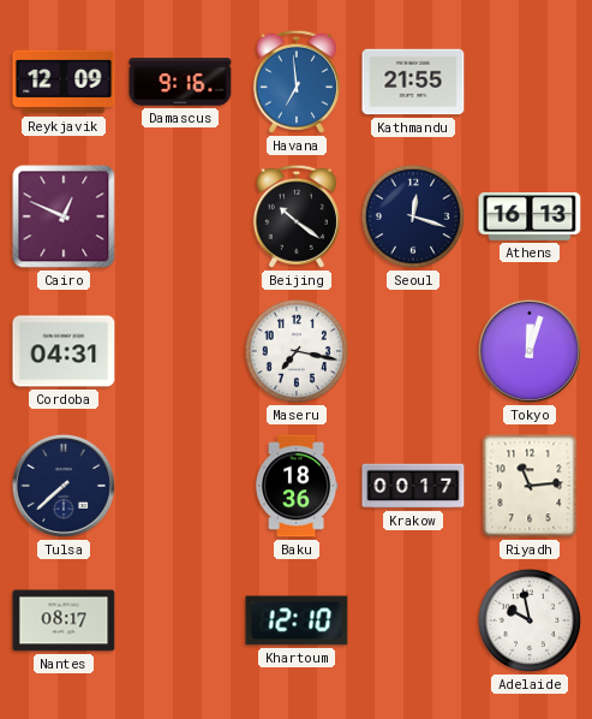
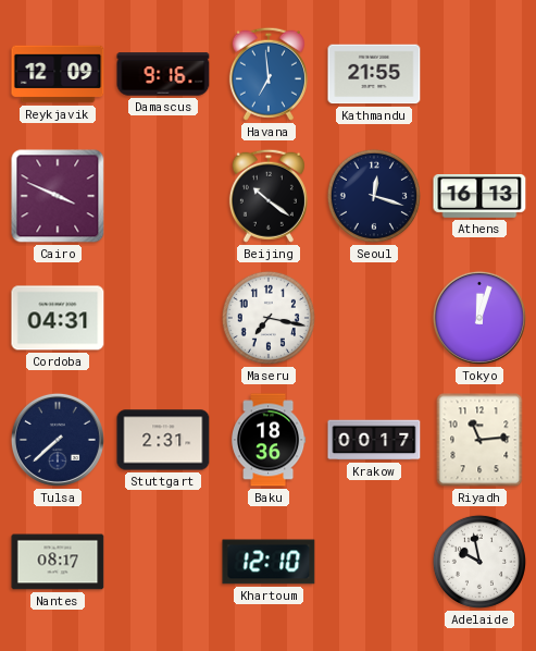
Cairo: 12:49 -> 3:49 (58, 196)
Stuttgart: none -> 2:31 (163, 440)
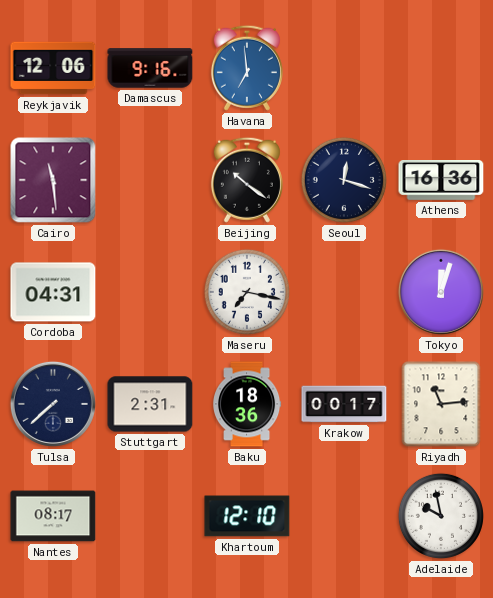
Reykjavik: 12:09 -> 12:06 (53, 68)
Kathmandu: 21:55 -> none (374, 74)
Cairo: 3:49 -> 11:29 (53, 180)
Athens: 16:13 -> 16:36 (441, 181)
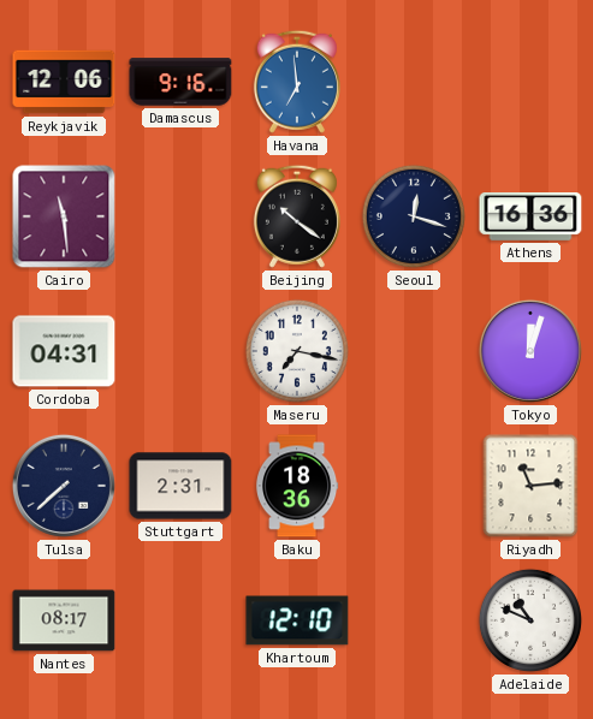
Krakow: 00:17 -> none (344, 404)
Adelaide: 9:58 -> 10:49 (530, 620)
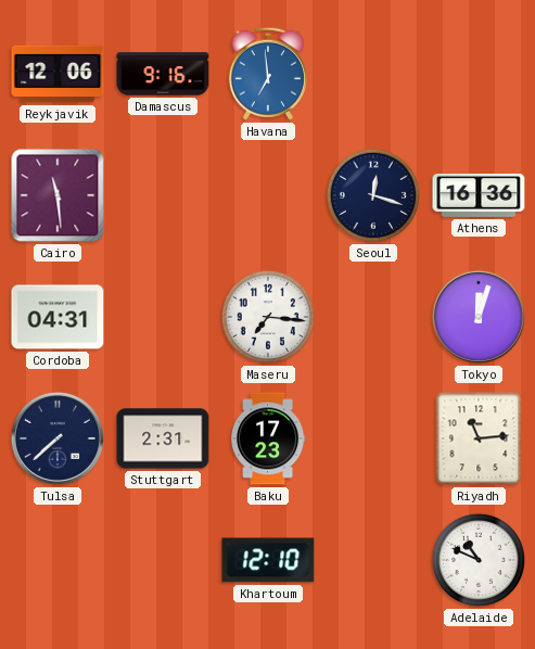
Beijing: 10:21 -> none (297, 216)
Maseru: 7:17 -> 7:16 (268, 317)
Baku: 18:36 -> 17:23 (269, 438)
Nantes: 08:17 -> none (64, 620)
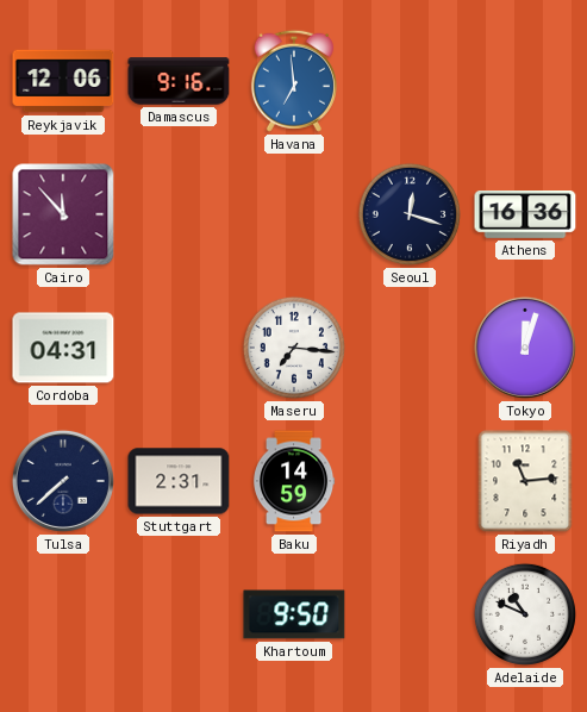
Cairo: 11:29 -> 11:53 (63, 214)
Baku: 17:23 -> 14:59 (295, 481)
Khartoum: 12:10 -> 9:50 (294, 614)
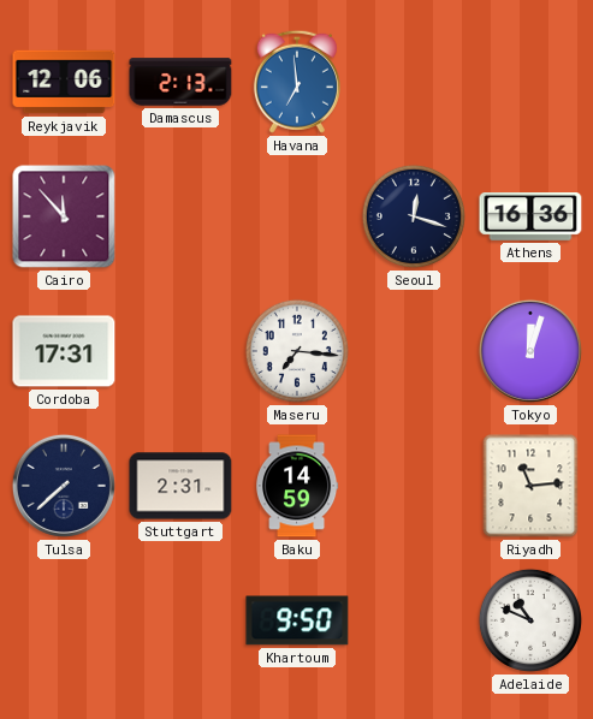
Damascus: 9:16 -> 2:13 (180, 82)
Cordoba: 04:31 -> 17:31 (64, 351)
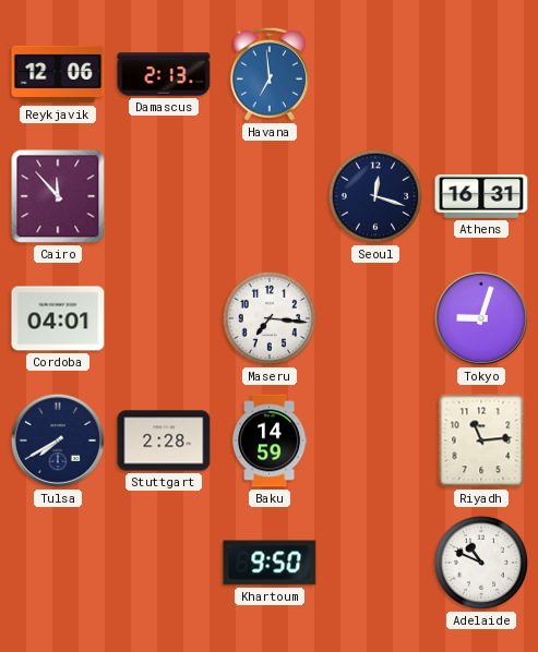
Athens: 16:36 -> 16:31 (481, 197)
Cordoba: 17:31 -> 04:01 (58, 318)
Tokyo: 12:03 -> 9:03 (481, 318)
Tulsa: 7:38 -> 7:40 (58, 440)
Stuttgart: 2:31 -> 2:28 (164, 440)
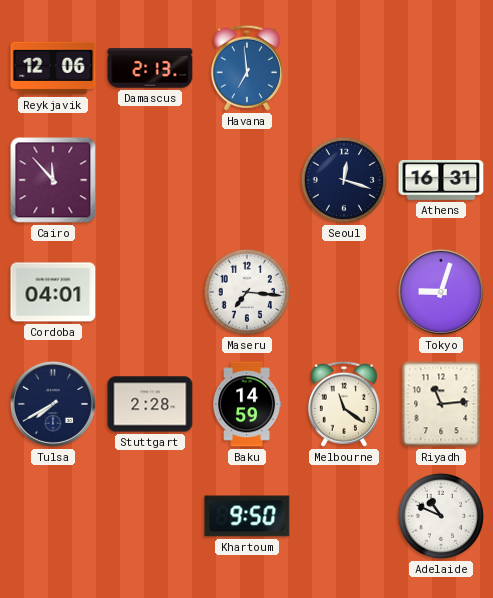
Melbourne: none -> 11:21 (344, 404)
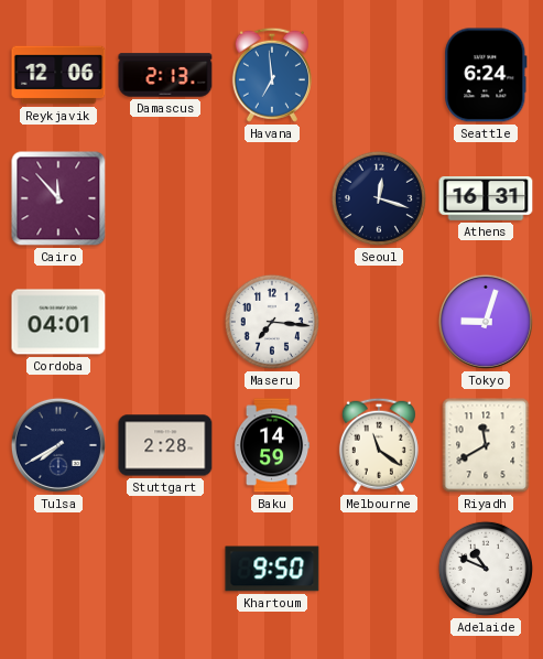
Seattle: none -> 6:24 (486, 75)
Riyadh: 11:14 -> 11:40 (486, 445)
